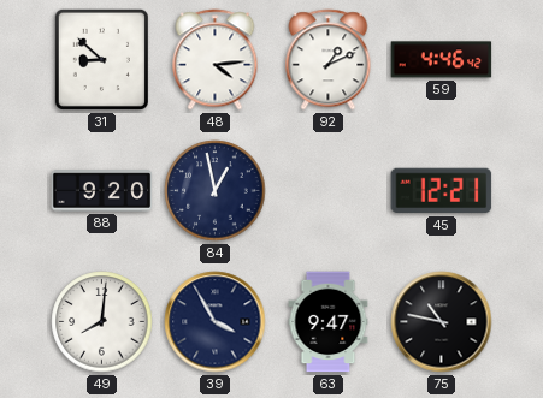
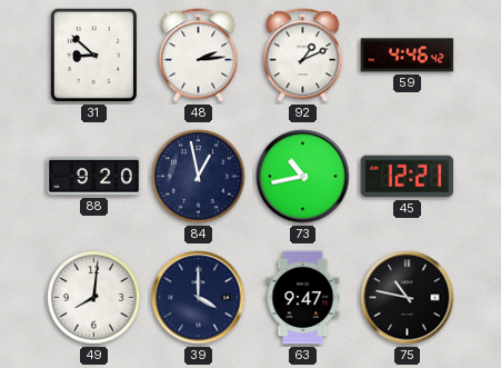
48: 4:14 -> 2:14 (199, 56)
73: none -> 10:43 (303, 177)
39: 3:55 -> 4:00 (199, 298)
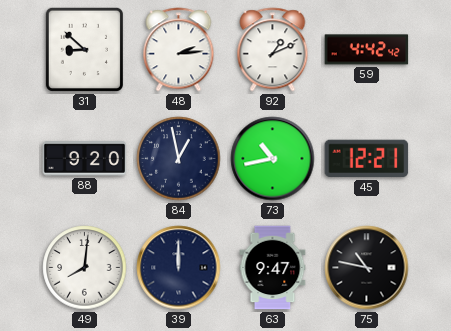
59: 4:46 -> 4:42 (367, 50)
39: 4:00 -> 12:00 (179, 268)
